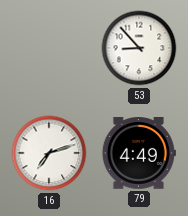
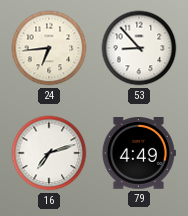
24: none -> 6:44 (49, 48)
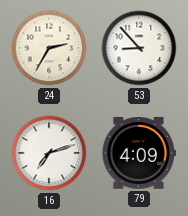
24: 6:44 -> 2:35 (49, 48)
79: 4:49 -> 4:09 (139, 154)
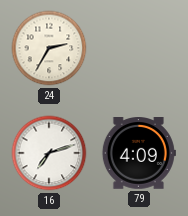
53: 8:53 -> none (139, 48)
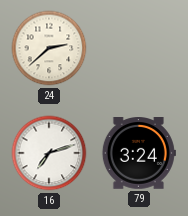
24: 2:35 -> 2:38 (49, 48)
79: 4:09 -> 3:24 (139, 154)
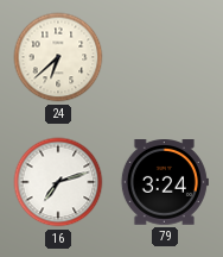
24: 2:38 -> 6:38 (58, 57)
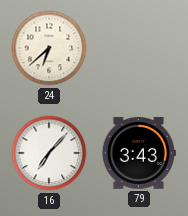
16: 7:12 -> 7:07 (49, 153)
79: 3:24 -> 3:43 (139, 154)
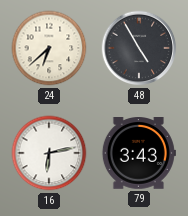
48: none -> 4:55 (139, 48)
16: 7:07 -> 6:13 (49, 153)
